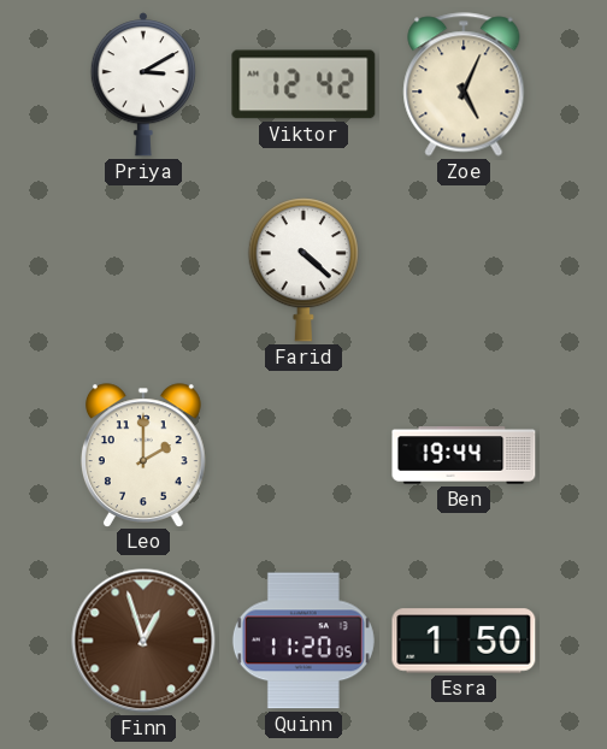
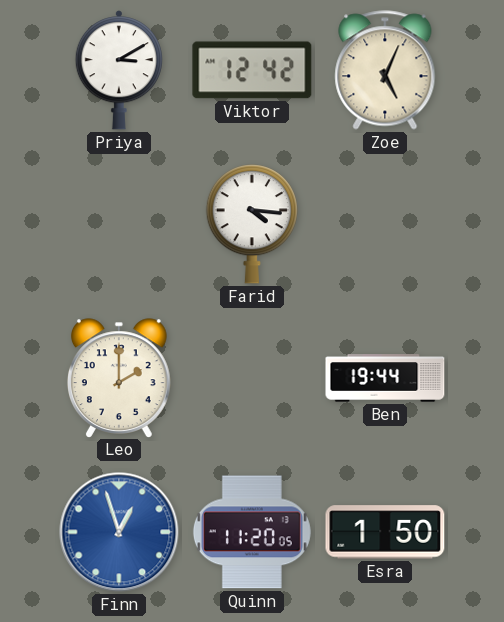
Farid: 4:22 -> 4:16 (252, 224)
Finn dial: brown -> blue (119, 532)
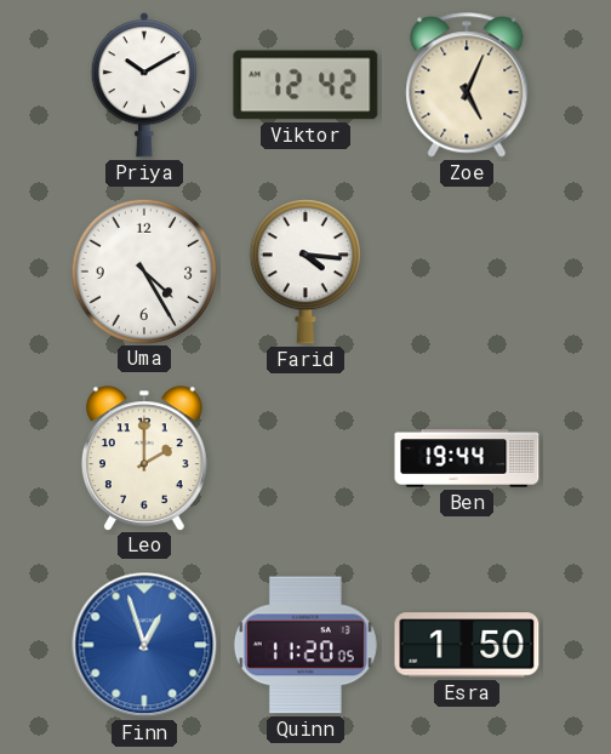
Priya: 3:10 -> 10:10 (144, 85)
Uma: none -> 4:25 (143, 270)
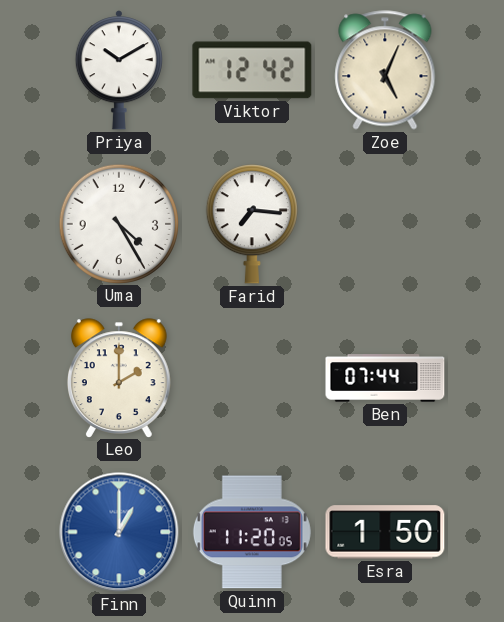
Farid: 4:16 -> 7:16 (252, 224)
Ben: 19:44 -> 07:44 (385, 378)
Finn: 12:57 -> 1:00 (119, 532)
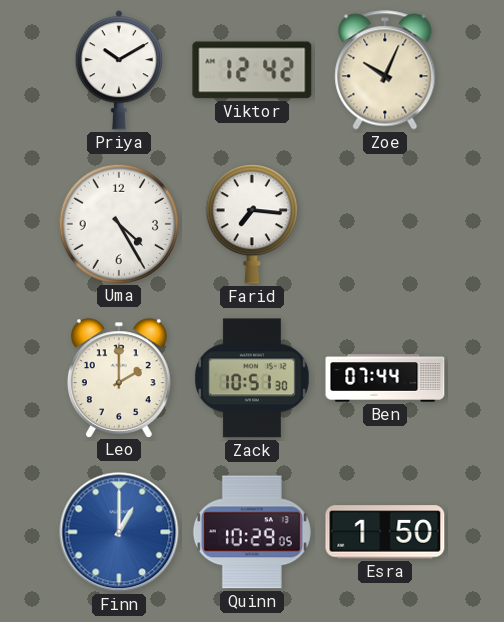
Zoe: 5:04 -> 10:04 (385, 70)
Zack: none -> 10:51 (252, 378)
Quinn: 11:20 -> 10:29 (252, 532)
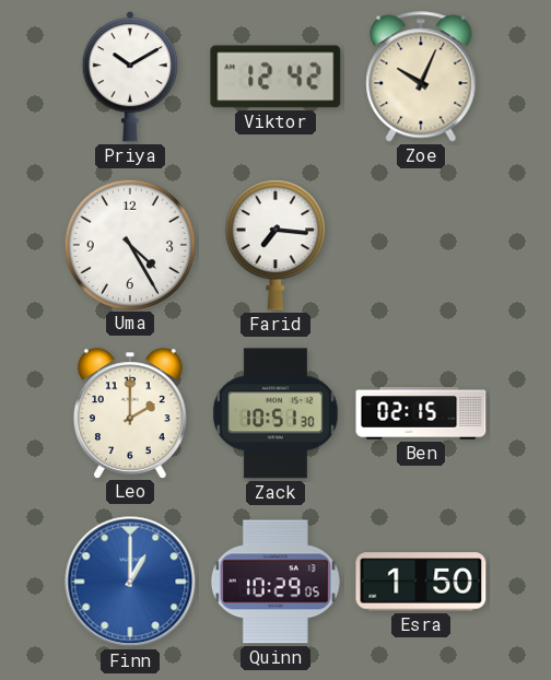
Ben: 07:44 -> 02:15 (421, 413)
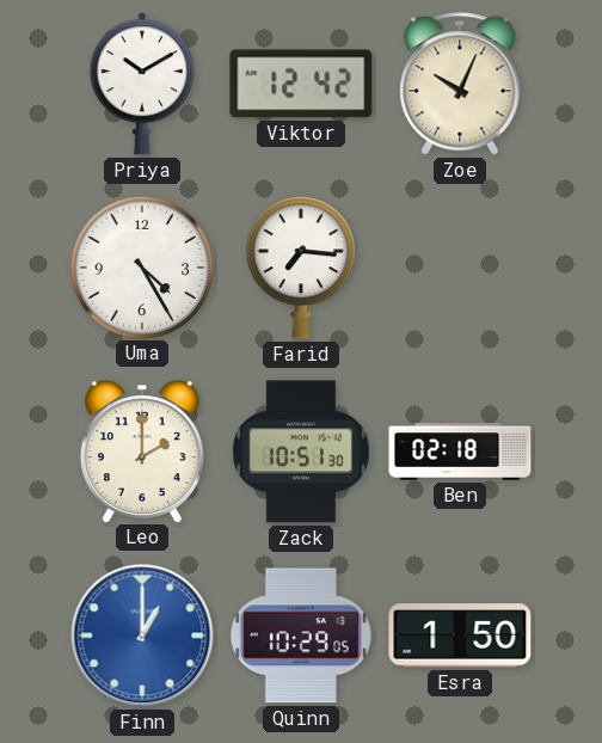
Ben: 02:15 -> 02:18 (460, 452)
